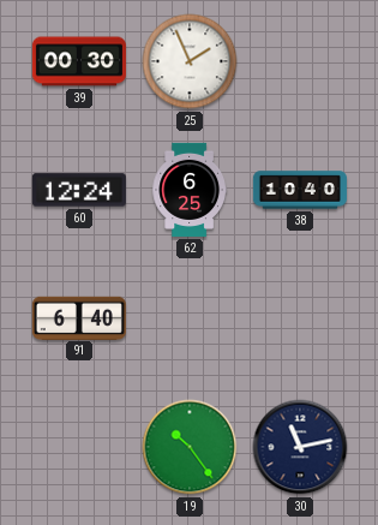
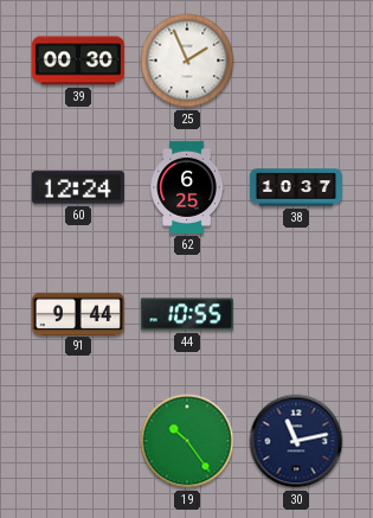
38: 10:40 -> 10:37 (296, 187)
91: 6:40 -> 9:44 (78, 313)
44: none -> 10:55 (187, 314)
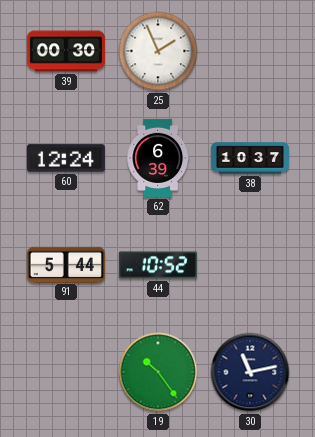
62: 6:25 -> 6:39 (157, 158)
91: 9:44 -> 5:44 (66, 264)
44: 10:55 -> 10:52 (158, 265)
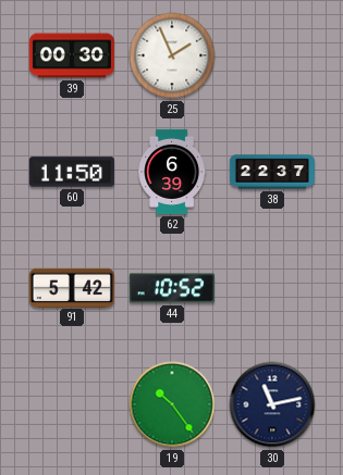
60: 12:24 -> 11:50 (72, 172)
38: 10:37 -> 22:37 (272, 172)
91: 5:44 -> 5:42 (72, 287)
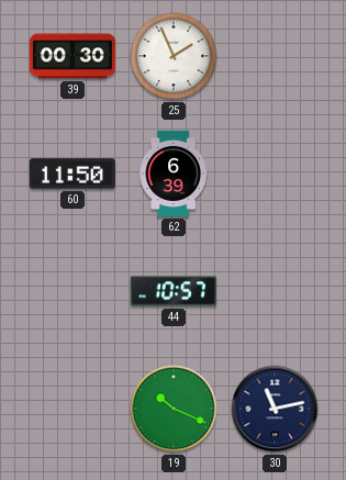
38: 22:37 -> none (272, 172)
91: 5:42 -> none (72, 287)
44: 10:52 -> 10:57 (174, 291)
19: 10:24 -> 10:19 (174, 409)
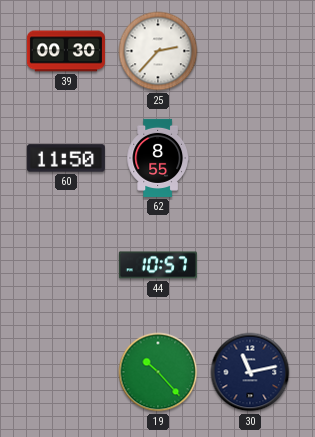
25: 1:56 -> 2:37 (158, 51)
62: 6:39 -> 8:55 (157, 158)
19: 10:19 -> 10:23 (158, 372)
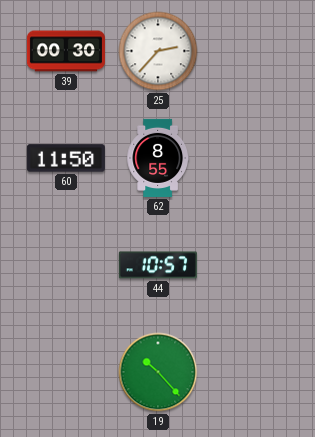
30: 11:13 -> none (250, 372)
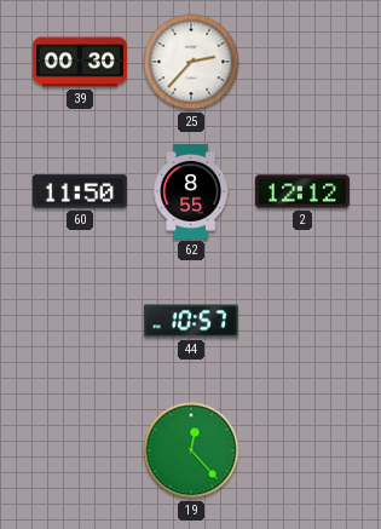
2: none -> 12:12 (302, 191)
19: 10:23 -> 12:23 (191, 450)
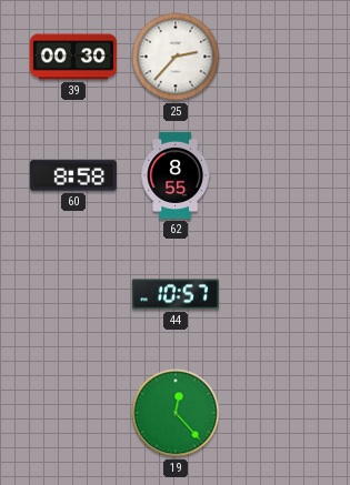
60: 11:50 -> 8:58 (73, 175)
2: 12:12 -> none (302, 191)
